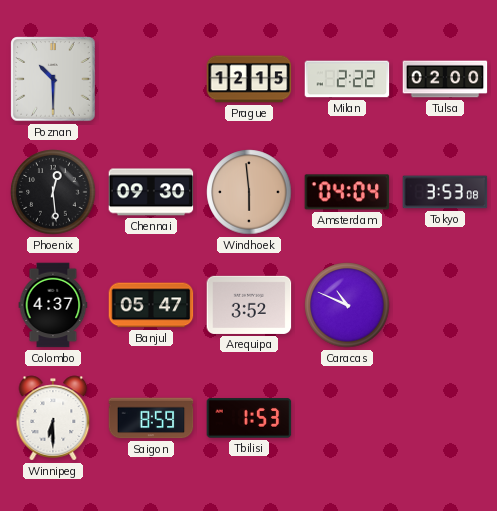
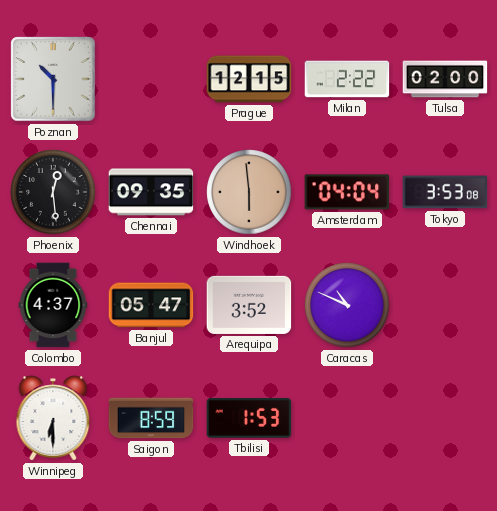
Chennai: 09:30 -> 09:35 (151, 192)
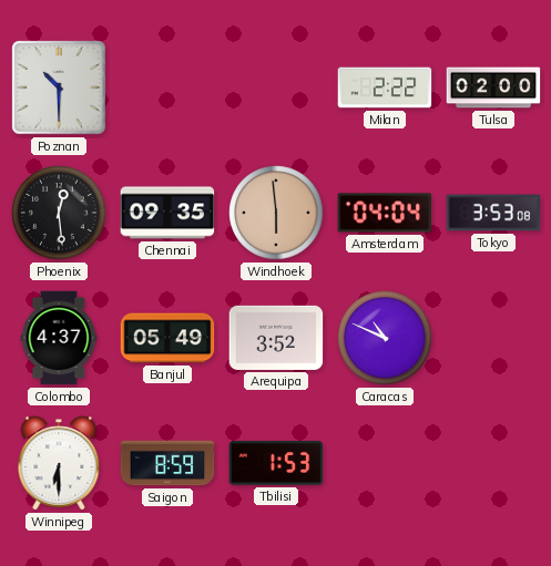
Prague: 12:15 -> none (249, 79)
Banjul: 05:47 -> 05:49 (167, 338)
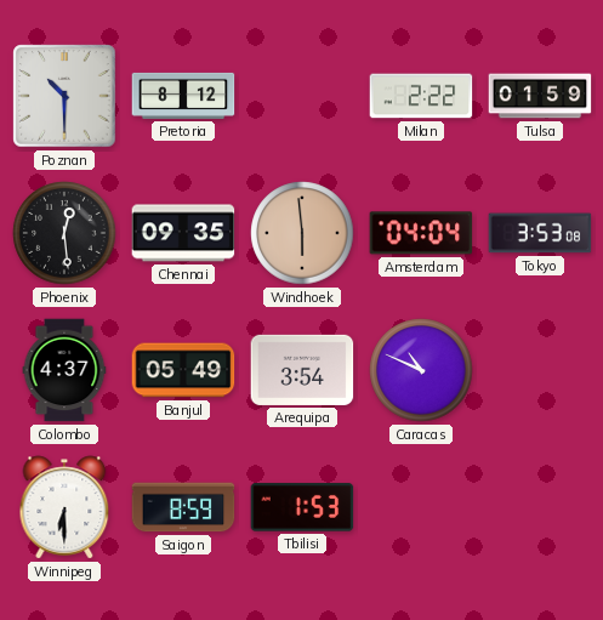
Pretoria: none -> 8:12 (183, 96)
Tulsa: 02:00 -> 01:59 (540, 96)
Arequipa: 3:52 -> 3:54 (302, 370)
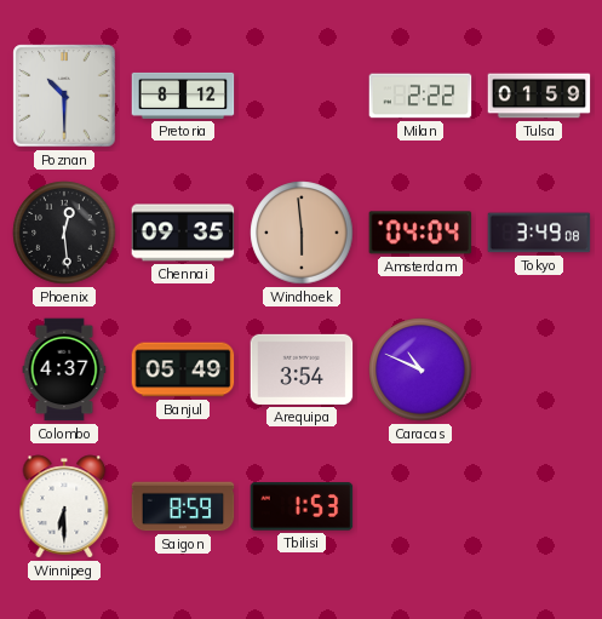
Tokyo: 3:53 -> 3:49 (539, 233)
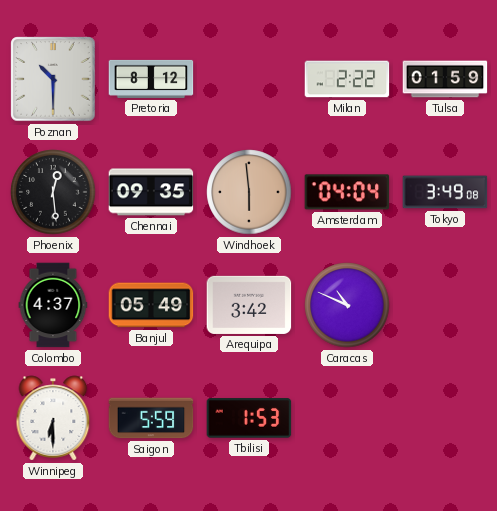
Arequipa: 3:54 -> 3:42 (249, 305)
Saigon: 8:59 -> 5:59 (151, 418)
